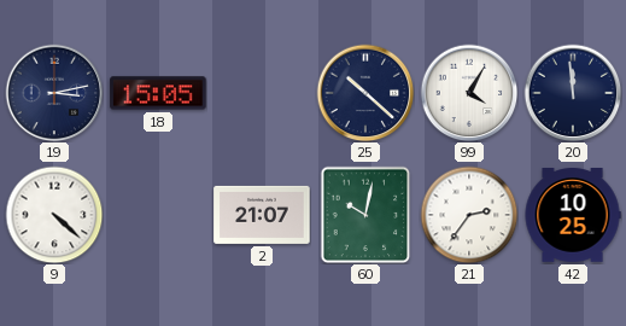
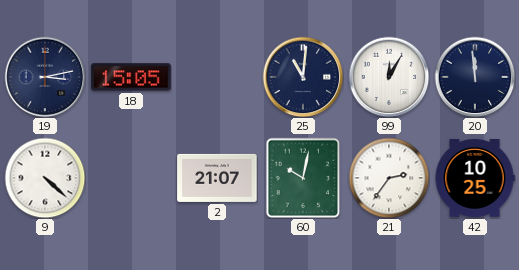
25: 10:22 -> 11:01 (303, 77)
99: 4:05 -> 12:05 (389, 77)
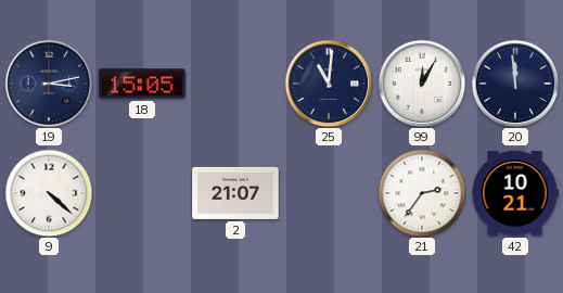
60: 10:02 -> none (303, 178)
42: 10:25 -> 10:21 (515, 193)
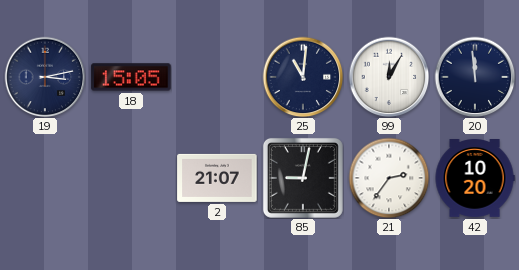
9: 4:22 -> none (49, 193)
85: none -> 9:02 (303, 178)
42: 10:21 -> 10:20 (475, 178)
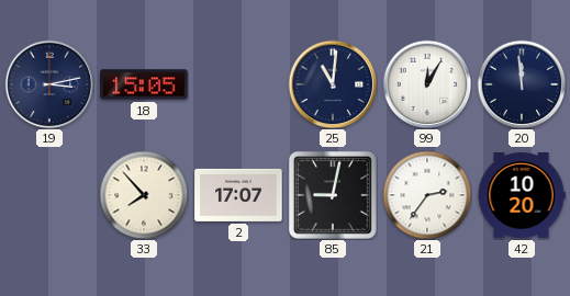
33: none -> 7:53 (144, 195)
2: 21:07 -> 17:07 (238, 195)
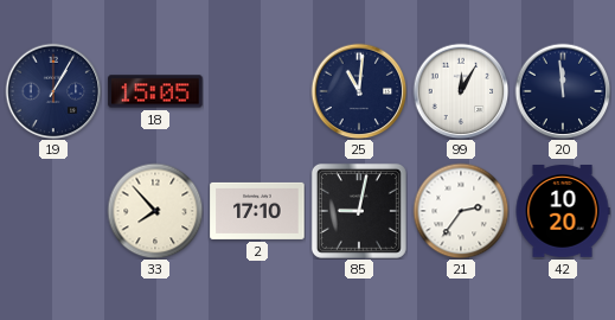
19: 3:13 -> 1:05 (53, 91)
2: 17:07 -> 17:10 (257, 211)
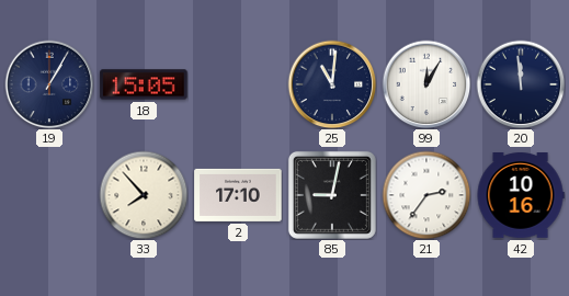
42: 10:20 -> 10:16 (521, 195)
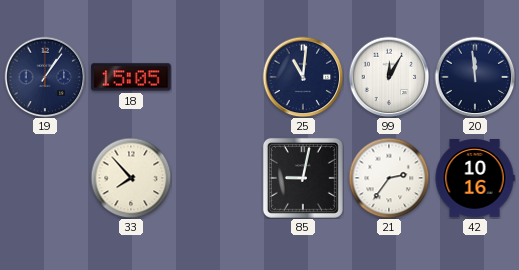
19: 1:05 -> 1:06 (45, 77)
2: 17:10 -> none (238, 195)
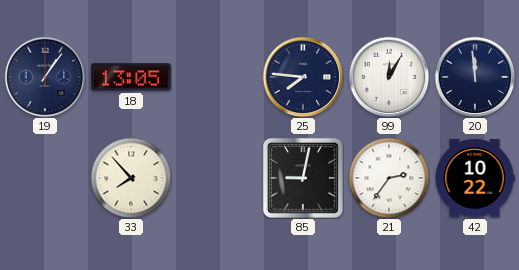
18: 15:05 -> 13:05 (131, 77)
25: 11:01 -> 7:46 (303, 77)
42: 10:16 -> 10:22 (475, 178)
